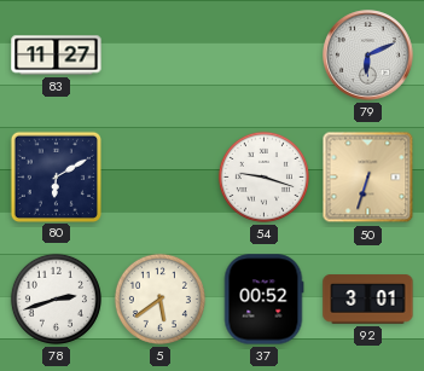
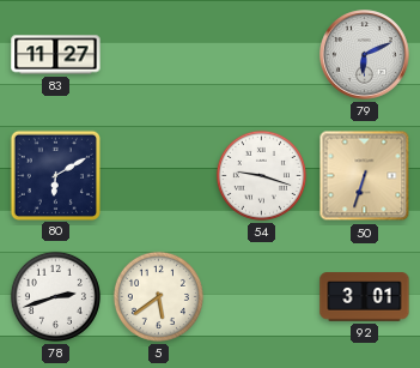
37: 00:52 -> none (263, 300)
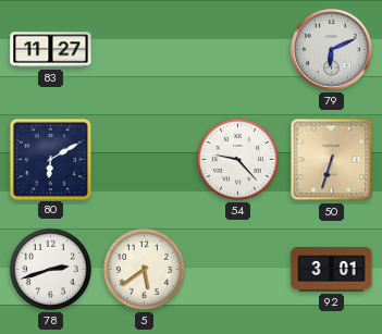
54: 9:18 -> 9:23 (237, 159)
